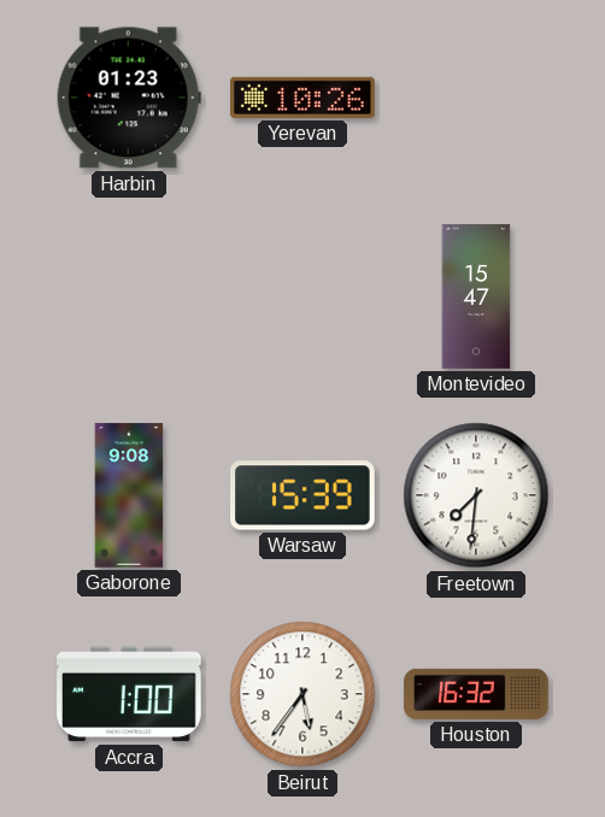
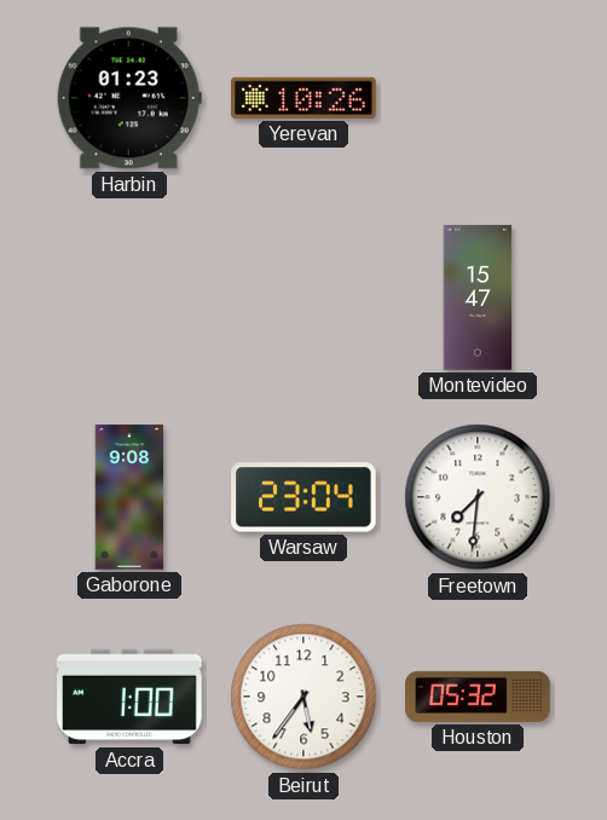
Warsaw: 15:39 -> 23:04 (305, 497)
Houston: 16:32 -> 05:32 (478, 697)
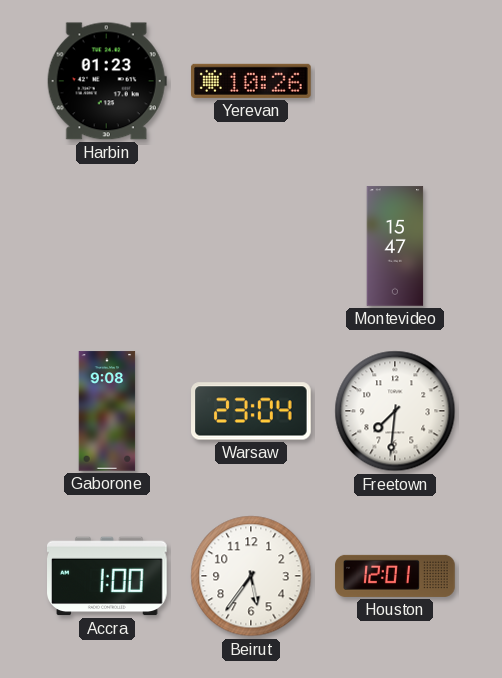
Houston: 05:32 -> 12:01 (395, 576)
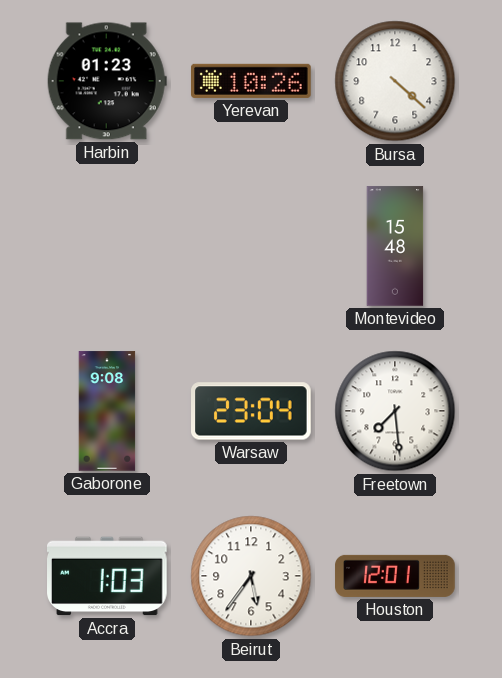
Bursa: none -> 4:22 (395, 81)
Montevideo: 15:47 -> 15:48 (395, 246)
Freetown: 7:31 -> 7:29 (395, 411)
Accra: 1:00 -> 1:03 (108, 576)
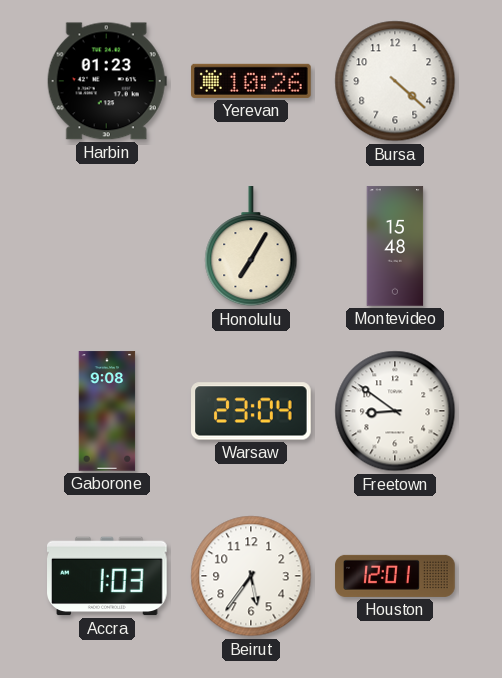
Honolulu: none -> 7:05 (251, 247)
Freetown: 7:29 -> 8:51 (395, 411)
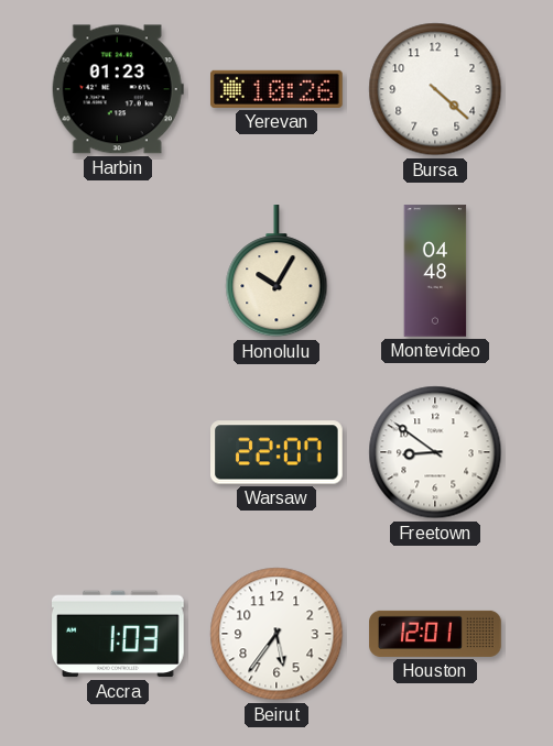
Honolulu: 7:05 -> 10:05 (276, 272)
Montevideo: 15:48 -> 04:48 (435, 271)
Gaborone: 9:08 -> none (107, 411)
Warsaw: 23:04 -> 22:07 (278, 452)
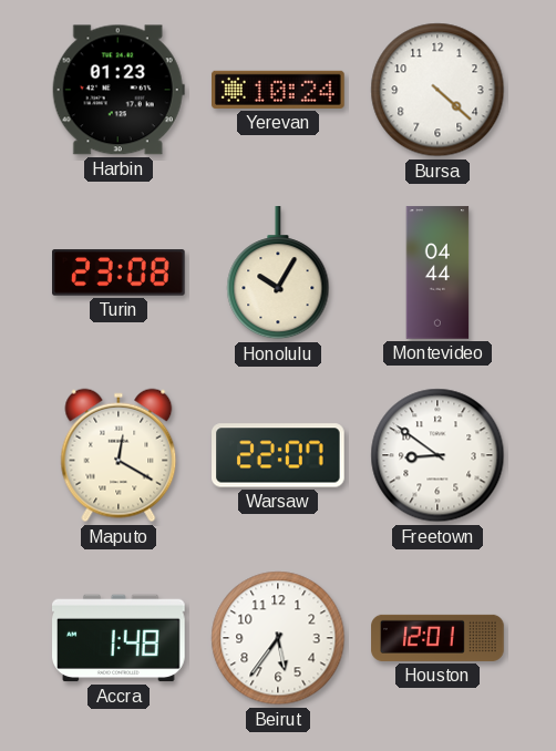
Yerevan: 10:26 -> 10:24 (279, 90)
Turin: none -> 23:08 (120, 272)
Montevideo: 04:48 -> 04:44 (437, 272)
Maputo: none -> 12:20 (119, 455)
Accra: 1:03 -> 1:48 (120, 638)
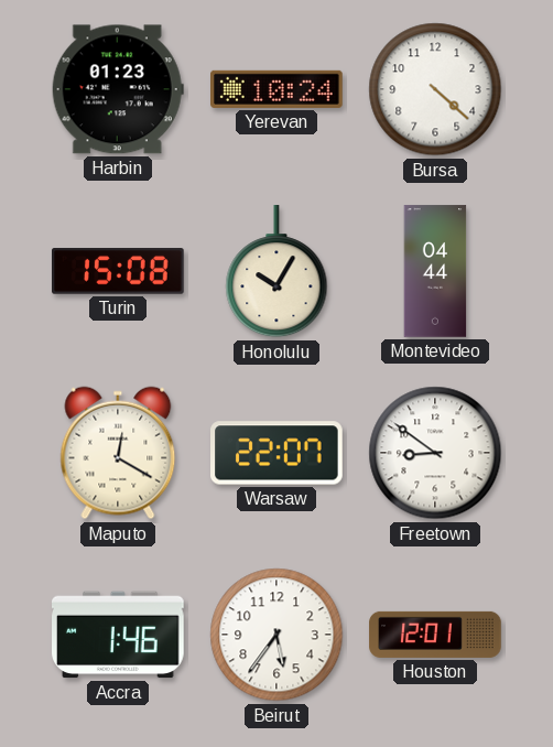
Turin: 23:08 -> 15:08 (119, 271)
Accra: 1:48 -> 1:46 (119, 635)
